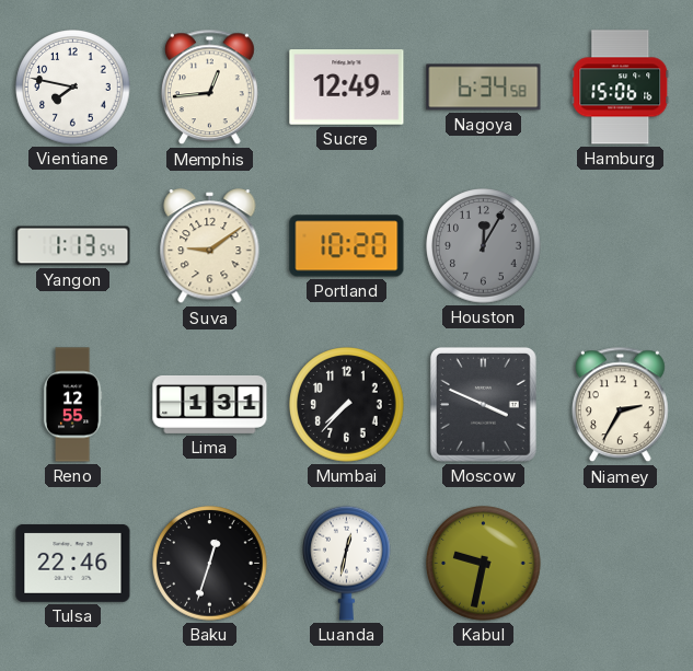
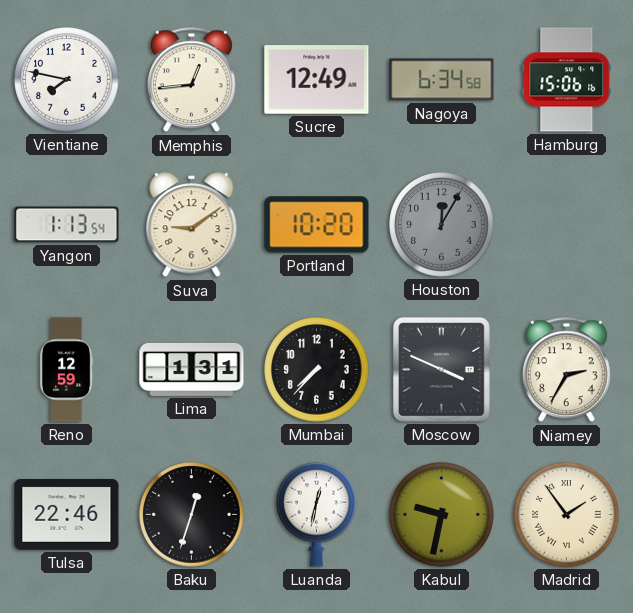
Reno: 12:55 -> 12:59 (66, 370)
Madrid: none -> 1:54 (567, 515)
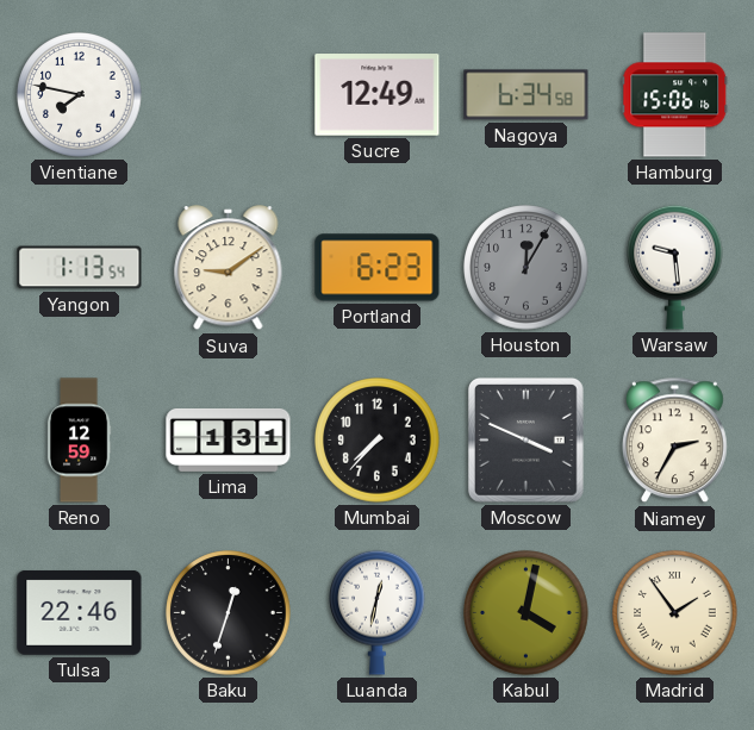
Memphis: 12:44 -> none (191, 80)
Portland: 10:20 -> 6:23 (378, 268)
Warsaw: none -> 9:29 (675, 267)
Kabul: 9:32 -> 4:02 (526, 613)
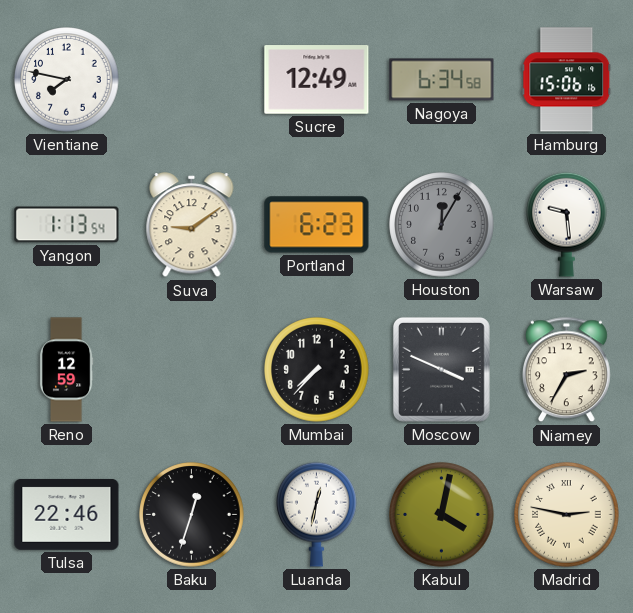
Lima: 1:31 -> none (229, 439)
Madrid: 1:54 -> 2:47 (567, 515)
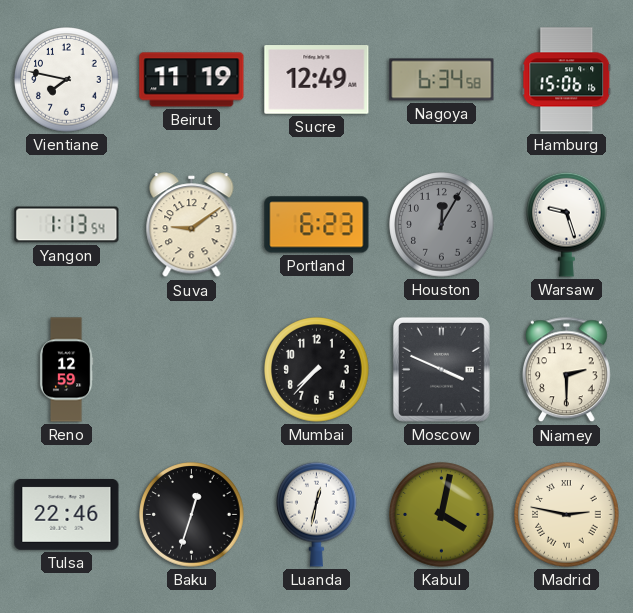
Beirut: none -> 11:19 (192, 80)
Warsaw: 9:29 -> 9:27 (567, 224)
Niamey: 2:35 -> 2:30 (566, 370)
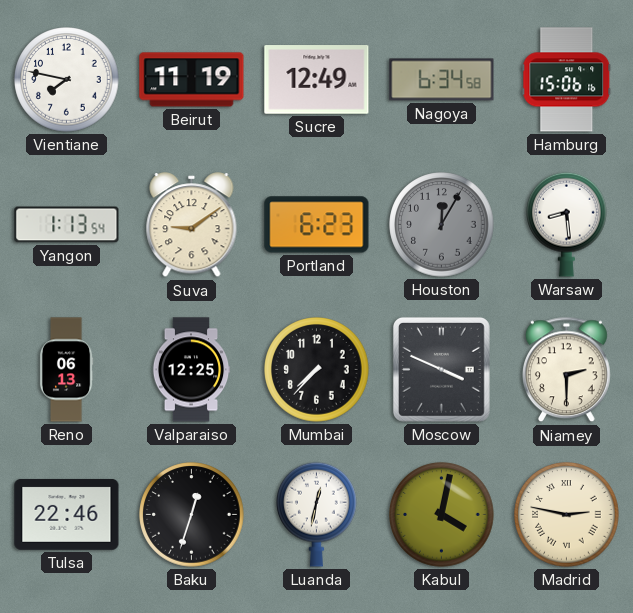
Warsaw: 9:27 -> 8:29 (567, 224)
Reno: 12:59 -> 06:13 (66, 370)
Valparaiso: none -> 12:25 (191, 370)
